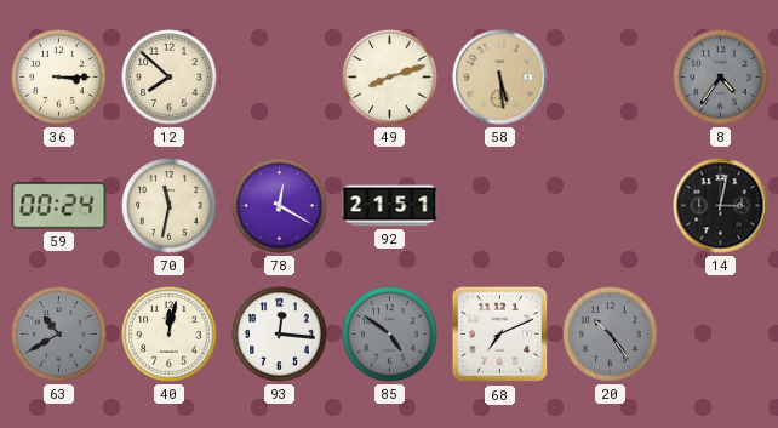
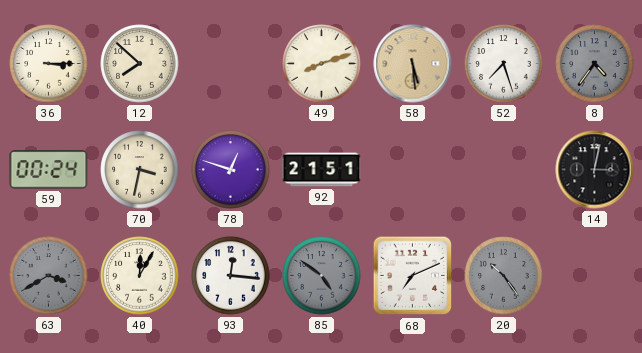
52: none -> 7:27 (504, 64)
70: 11:32 -> 3:32 (140, 170)
78: 12:20 -> 12:48 (231, 170)
63: 10:40 -> 3:40 (49, 276)
40: 12:02 -> 12:05 (140, 276)
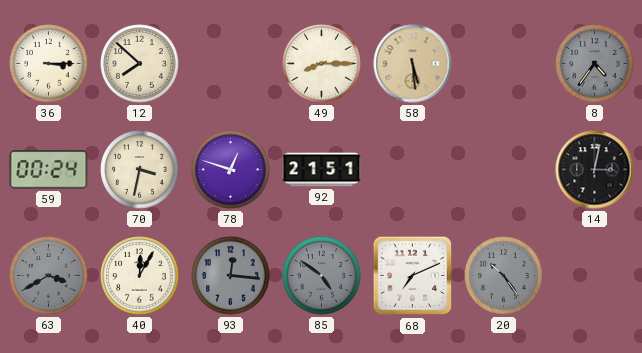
49: 8:12 -> 8:15 (322, 64)
52: 7:27 -> none (504, 64)
93 dial: white -> grey (231, 276)
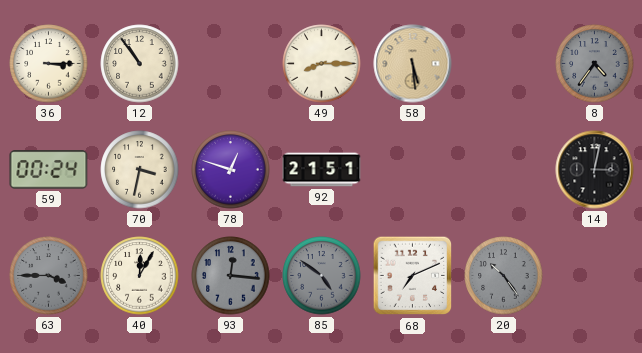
12: 7:52 -> 10:54 (140, 64)
63: 3:40 -> 3:45 (49, 276)
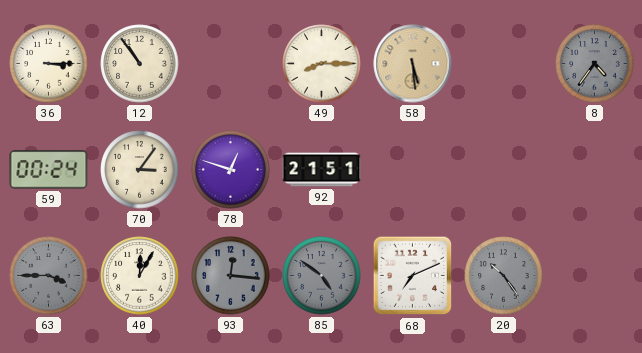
70: 3:32 -> 3:06 (140, 170)
14: 3:02 -> none (595, 170)
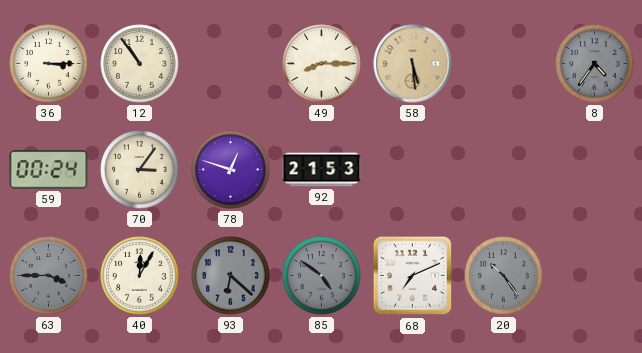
92: 21:51 -> 21:53 (322, 170)
93: 12:16 -> 6:22 (231, 276)
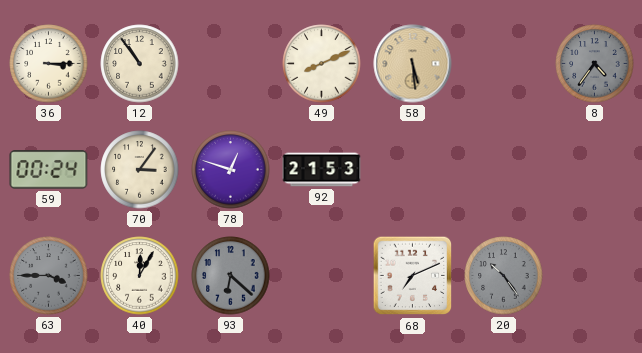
49: 8:15 -> 8:11 (322, 64)
85: 4:51 -> none (322, 276)
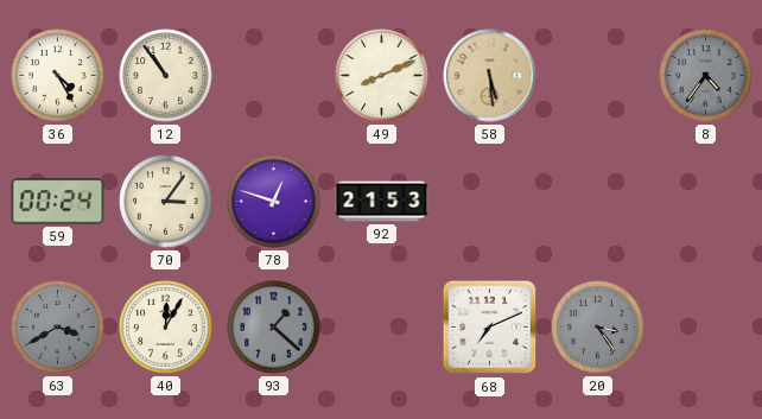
36: 3:15 -> 4:25 (58, 76)
63: 3:45 -> 3:40 (58, 328)
93: 6:22 -> 1:22 (274, 328)
20: 10:24 -> 3:24 (598, 328)
